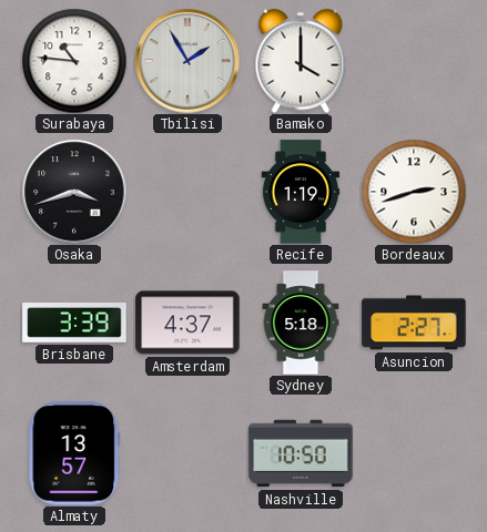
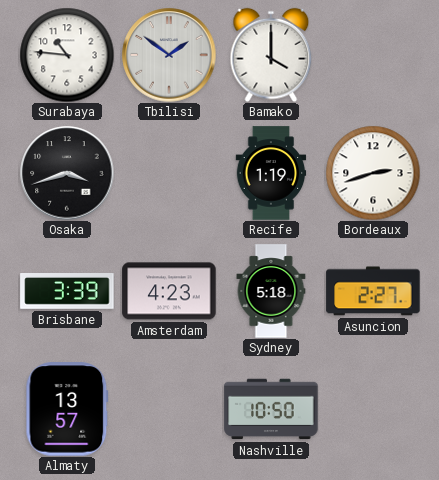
Tbilisi: 1:55 -> 1:51 (169, 55)
Amsterdam: 4:37 -> 4:23 (169, 291)
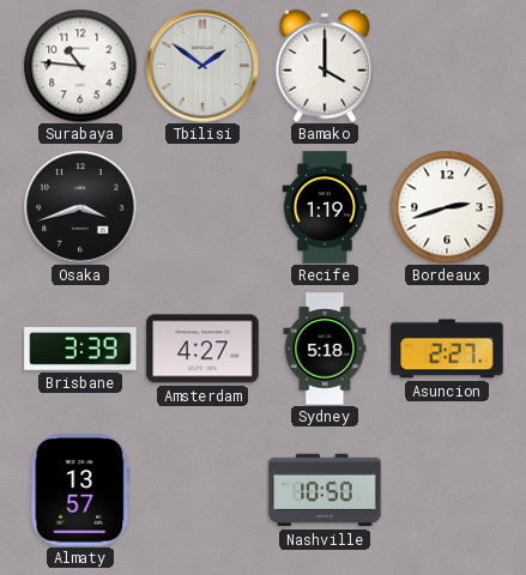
Amsterdam: 4:23 -> 4:27 (202, 349)
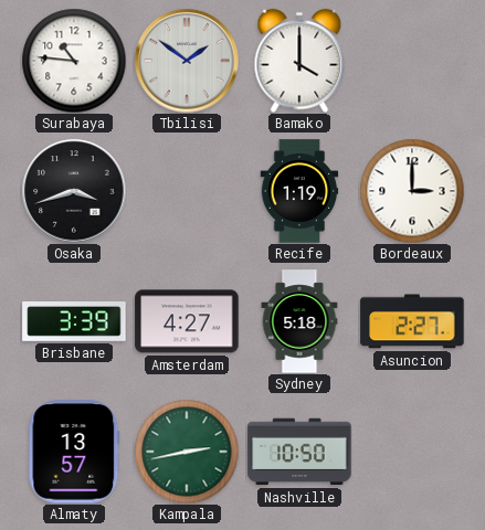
Bordeaux: 2:42 -> 3:00 (412, 191)
Kampala: none -> 2:43 (187, 452)
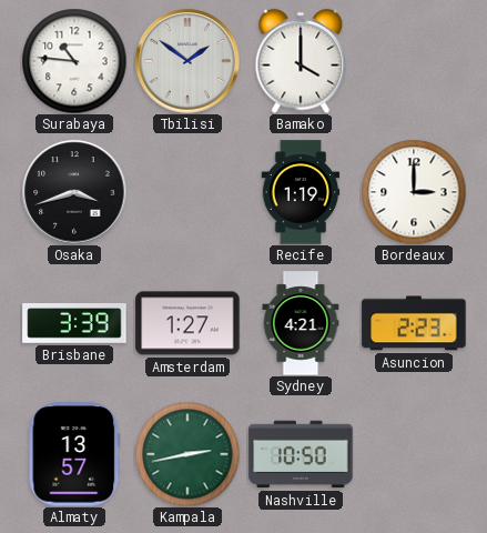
Amsterdam: 4:27 -> 1:27 (187, 323)
Sydney: 5:18 -> 4:21 (301, 323)
Asuncion: 2:27 -> 2:23 (414, 323)
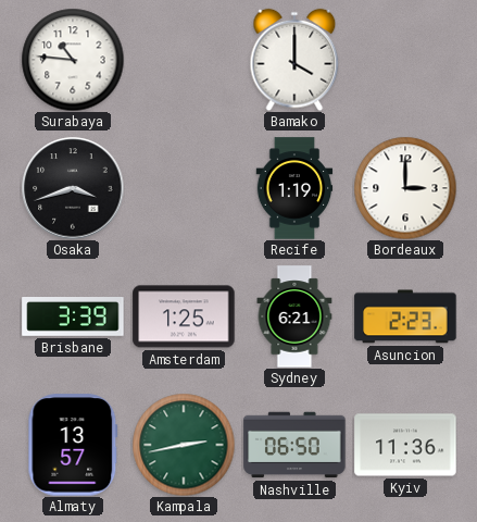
Tbilisi: 1:51 -> none (187, 61)
Amsterdam: 1:27 -> 1:25 (184, 316)
Sydney: 4:21 -> 6:21 (294, 316)
Nashville: 10:50 -> 06:50 (294, 445)
Kyiv: none -> 11:36 (405, 445)
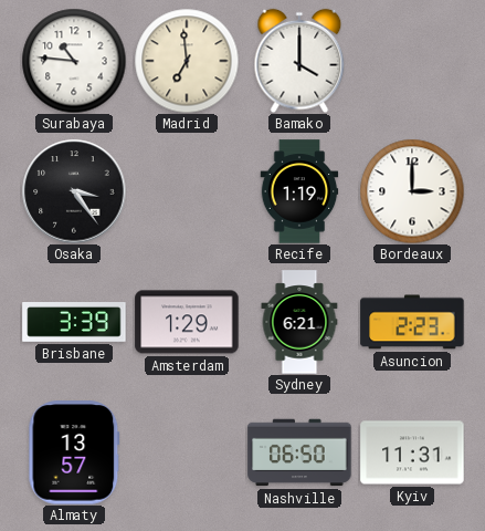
Madrid: none -> 6:59 (187, 61)
Osaka: 3:42 -> 3:24 (74, 191)
Amsterdam: 1:25 -> 1:29 (187, 322)
Kampala: 2:43 -> none (184, 445)
Kyiv: 11:36 -> 11:31 (412, 452)
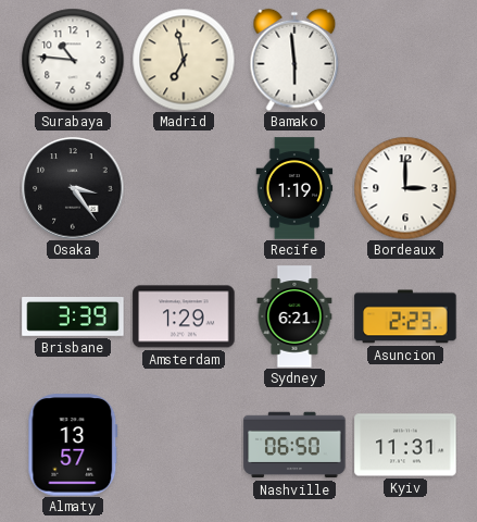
Madrid: 6:59 -> 6:58 (184, 60)
Bamako: 4:00 -> 5:59 (294, 60)
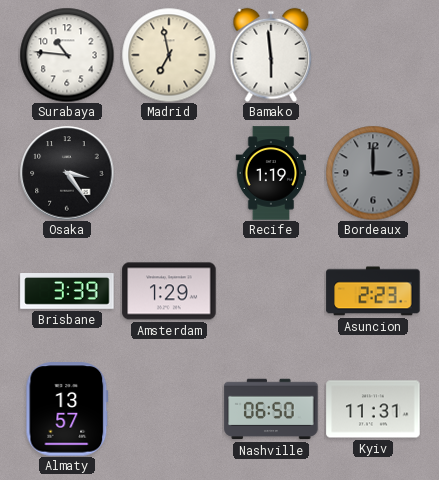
Bordeaux dial: white -> grey (373, 173)
Sydney: 6:21 -> none (294, 316)
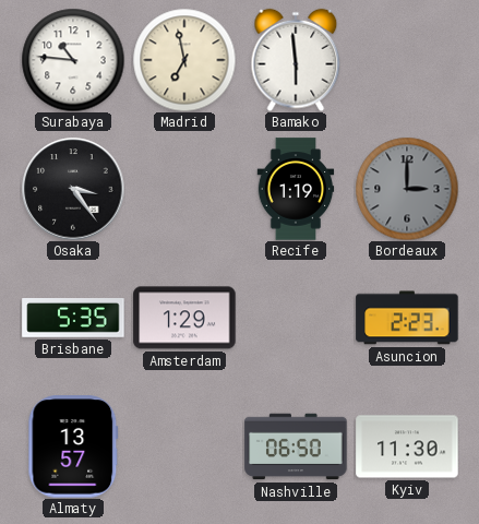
Brisbane: 3:39 -> 5:35 (73, 319)
Kyiv: 11:31 -> 11:30 (407, 446)
